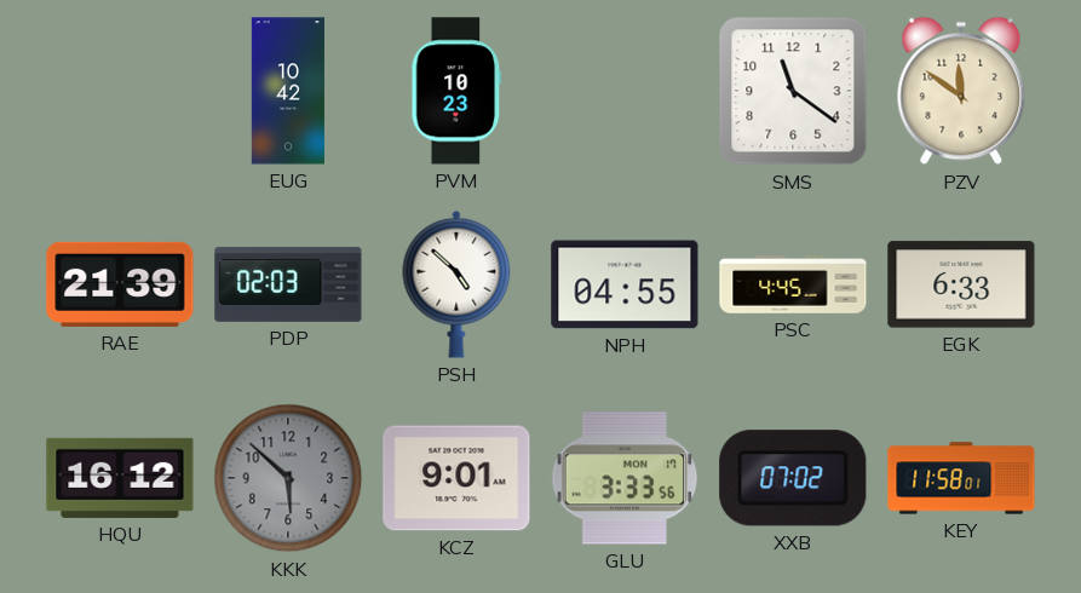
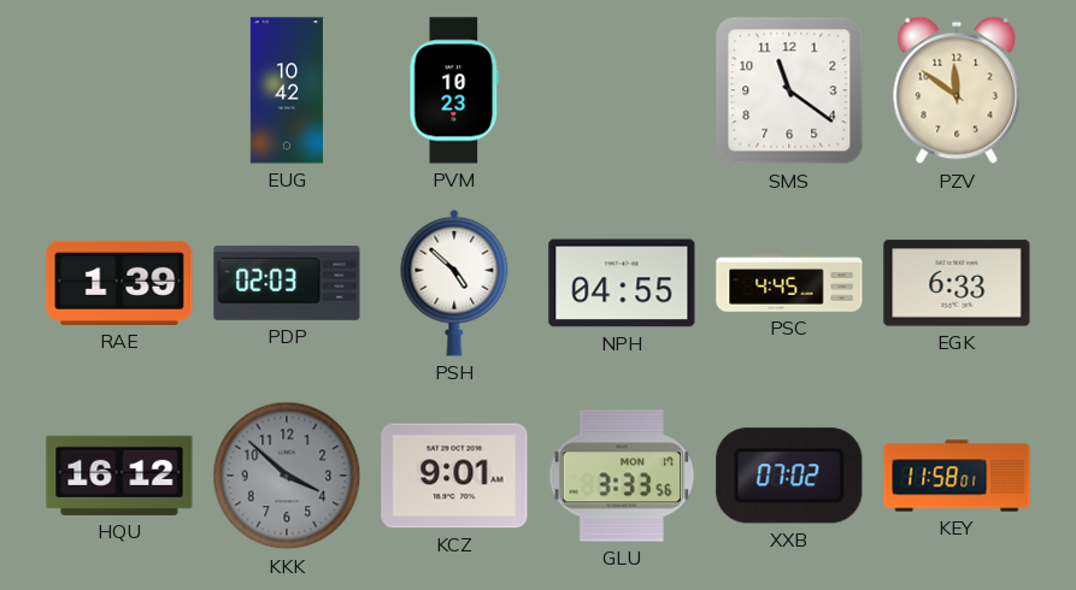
RAE: 21:39 -> 1:39 (119, 283)
KKK: 5:52 -> 3:52 (287, 476)
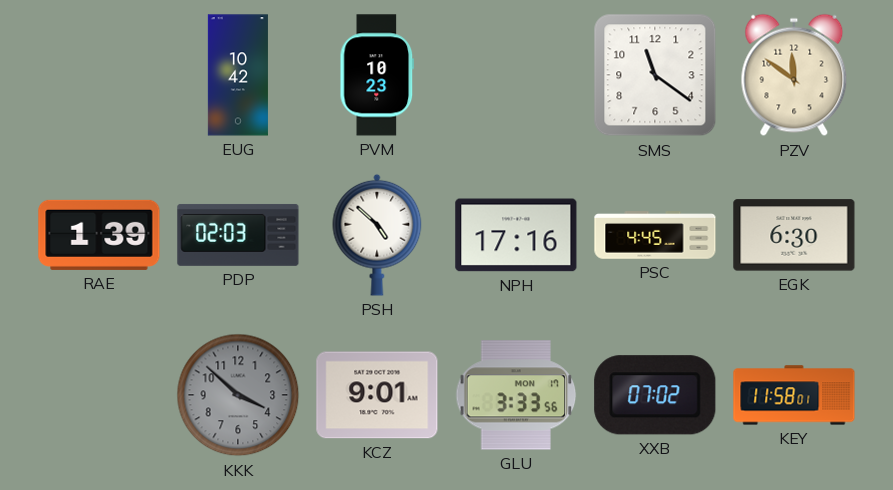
NPH: 04:55 -> 17:16 (516, 235)
EGK: 6:33 -> 6:30 (794, 235)
HQU: 16:12 -> none (119, 476)
